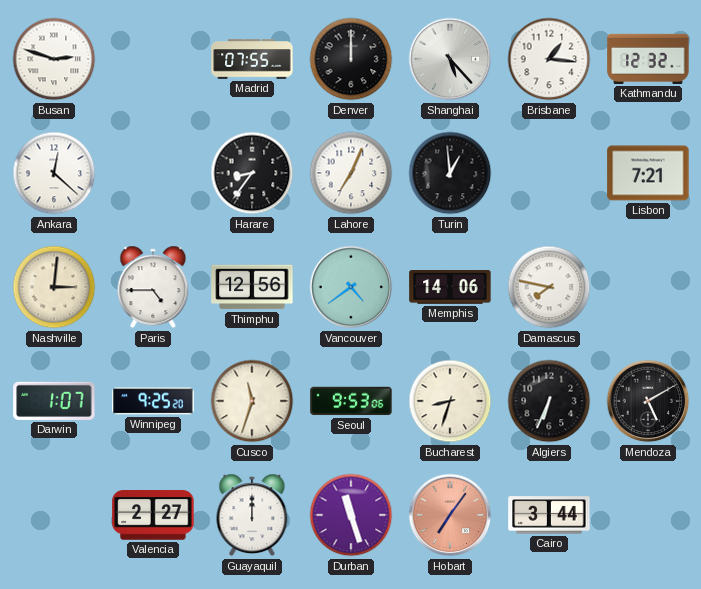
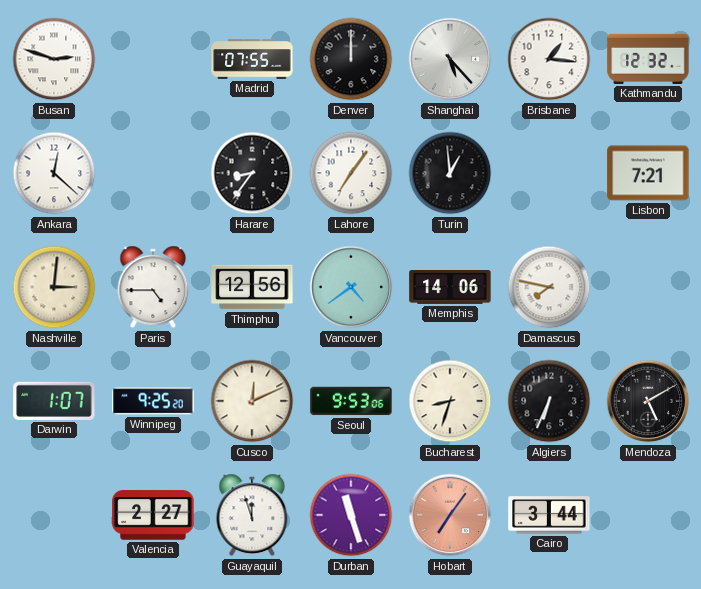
Lahore: 7:04 -> 7:06 (351, 173)
Cusco: 11:33 -> 12:11 (252, 401)
Guayaquil: 12:00 -> 11:57 (252, 515)
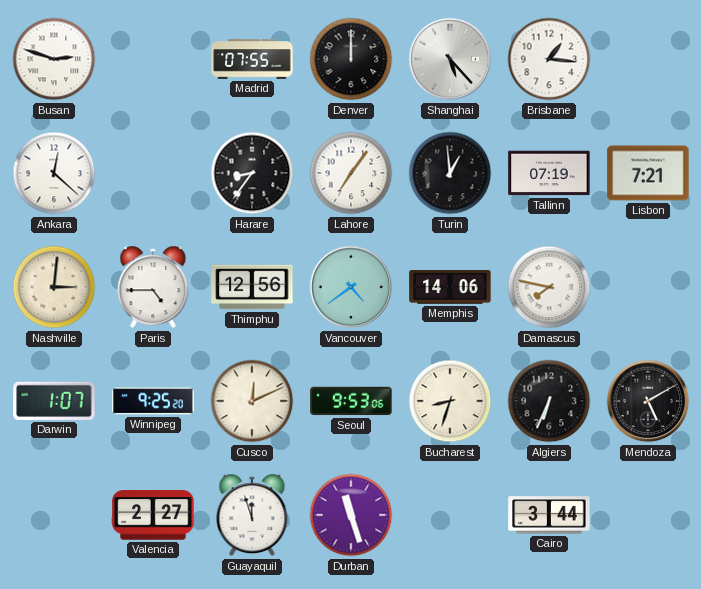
Kathmandu: 12:32 -> none (648, 59)
Tallinn: none -> 07:19 (549, 173)
Hobart: 7:06 -> none (450, 515)
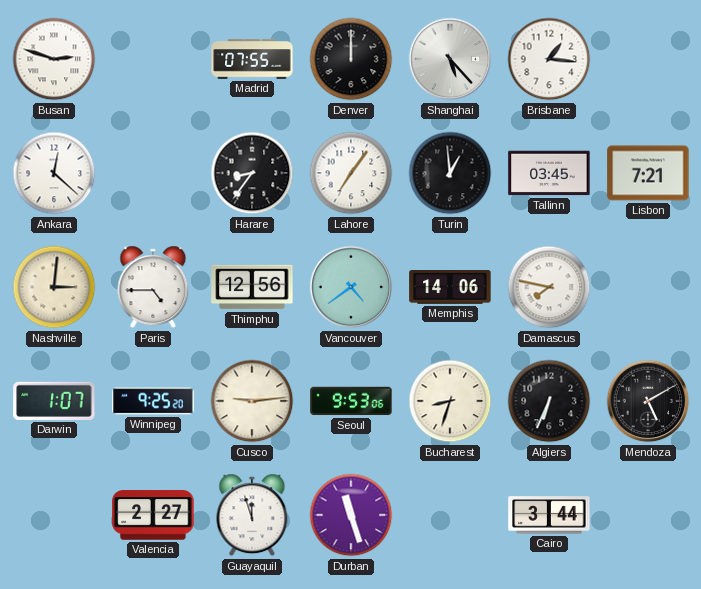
Tallinn: 07:19 -> 03:45 (549, 173)
Cusco: 12:11 -> 9:14 (252, 401)
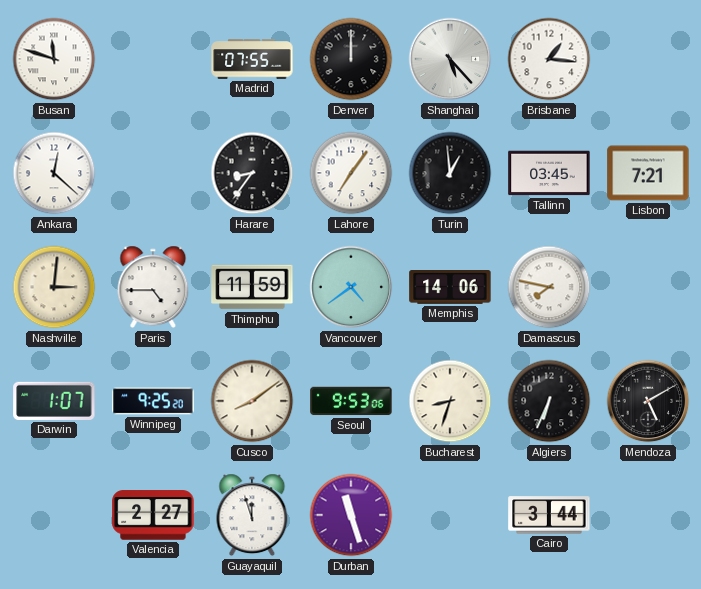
Busan: 2:48 -> 11:48 (54, 59)
Thimphu: 12:56 -> 11:59 (252, 287)
Cusco: 9:14 -> 8:09 (252, 401)
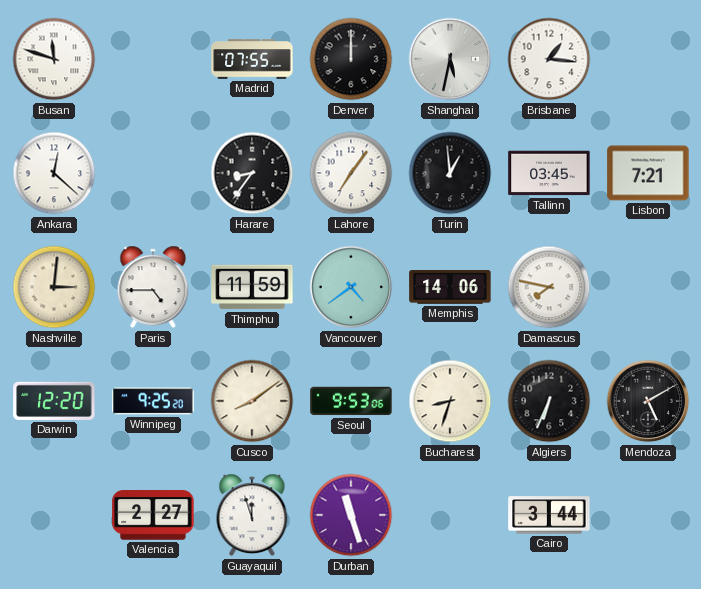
Shanghai: 5:23 -> 5:32 (450, 59)
Darwin: 1:07 -> 12:20 (54, 401)
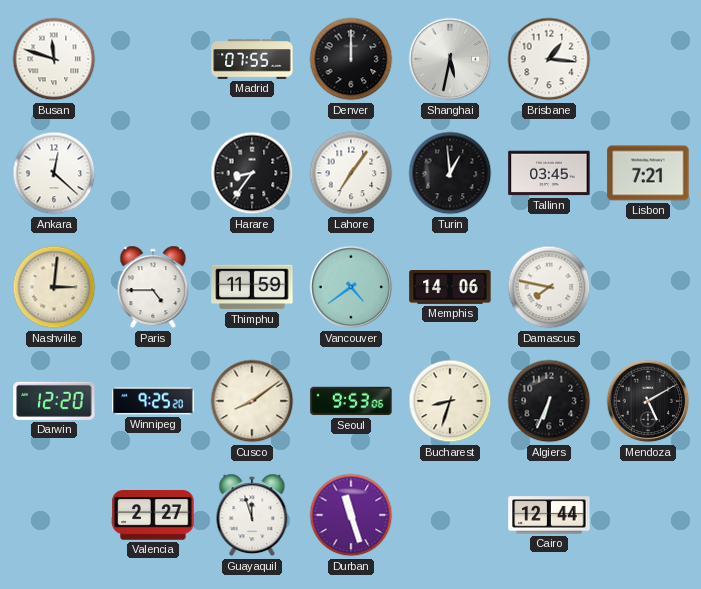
Cairo: 3:44 -> 12:44 (549, 515)
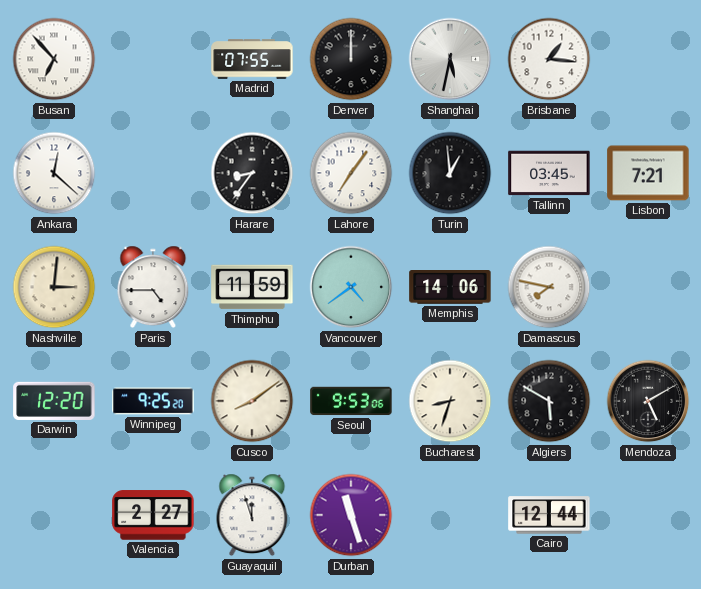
Busan: 11:48 -> 6:53 (54, 59)
Algiers: 6:34 -> 5:50 (549, 401)
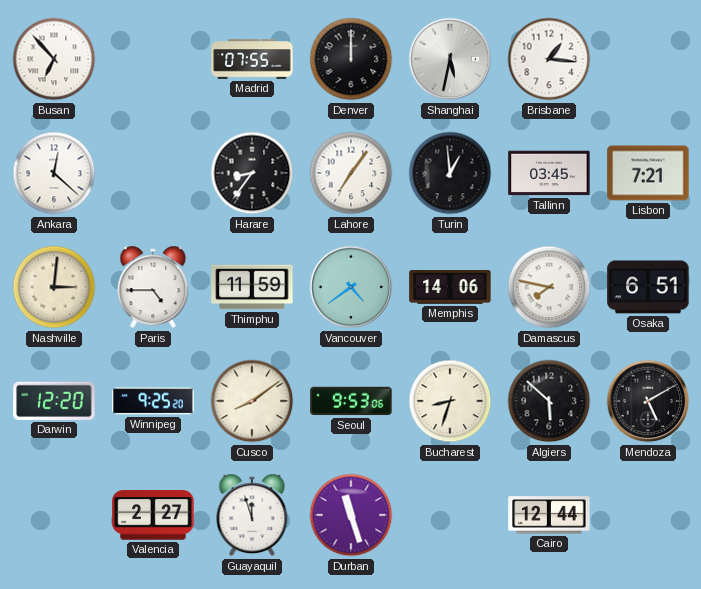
Osaka: none -> 6:51 (648, 287)
Algiers: 5:50 -> 5:52 (549, 401)
